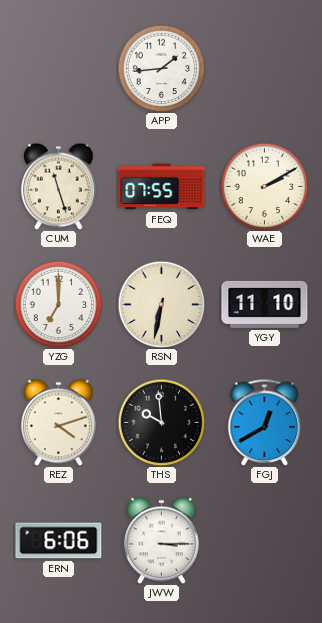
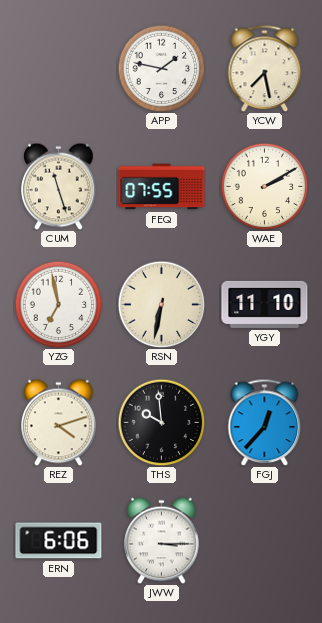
APP: 1:44 -> 1:47 (161, 68)
YCW: none -> 7:28 (265, 68)
YZG: 7:00 -> 6:58 (58, 304)
FGJ: 12:40 -> 12:37 (265, 422)
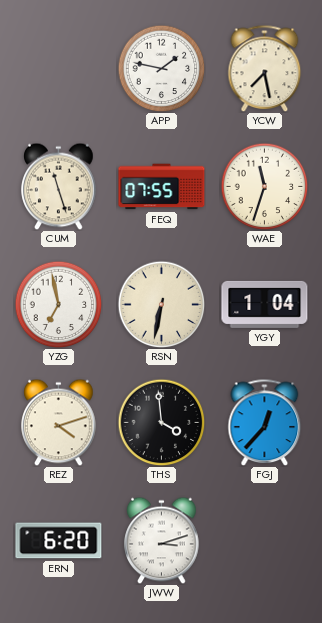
WAE: 2:10 -> 11:33 (264, 186)
YGY: 11:10 -> 1:04 (265, 304)
THS: 9:59 -> 3:59 (161, 422)
ERN: 6:06 -> 6:20 (59, 541)
JWW: 3:15 -> 3:12 (162, 540)
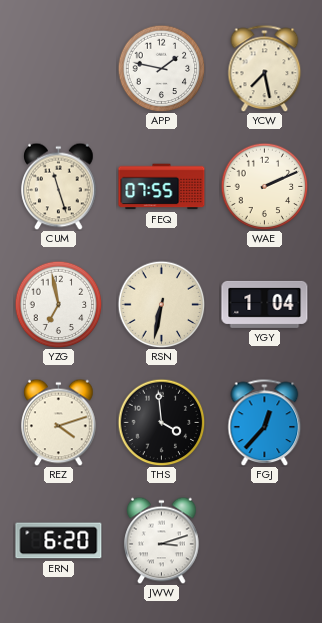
WAE: 11:33 -> 2:11 (264, 186)
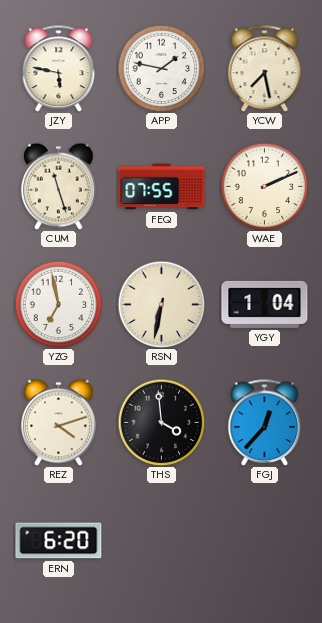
JZY: none -> 5:47 (59, 68)
JWW: 3:12 -> none (162, 540)
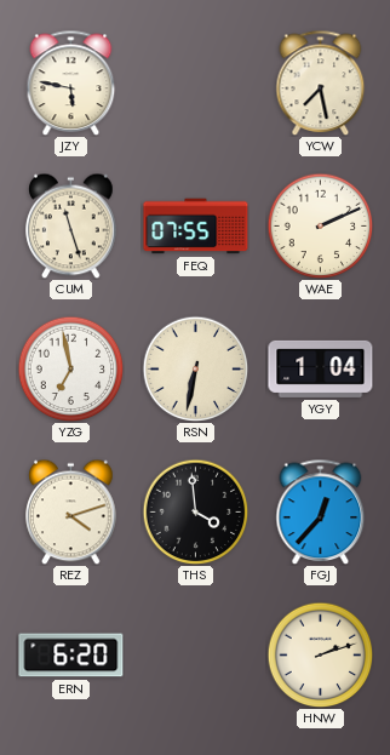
APP: 1:47 -> none (161, 68)
HNW: none -> 2:12 (320, 654)
